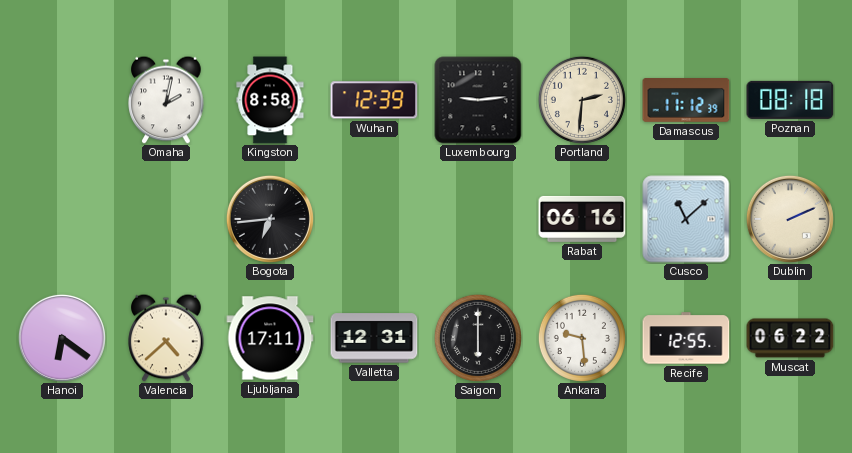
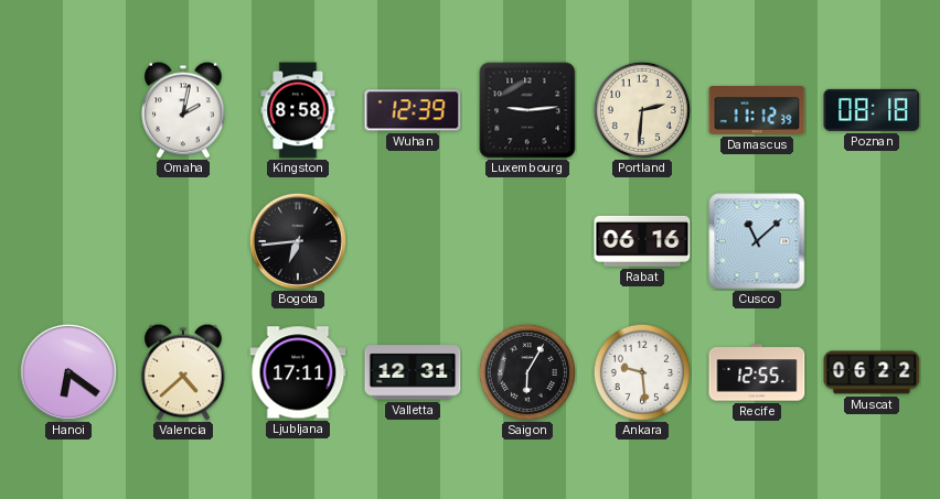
Dublin: 2:11 -> none (790, 219)
Saigon: 6:00 -> 6:05 (527, 372)
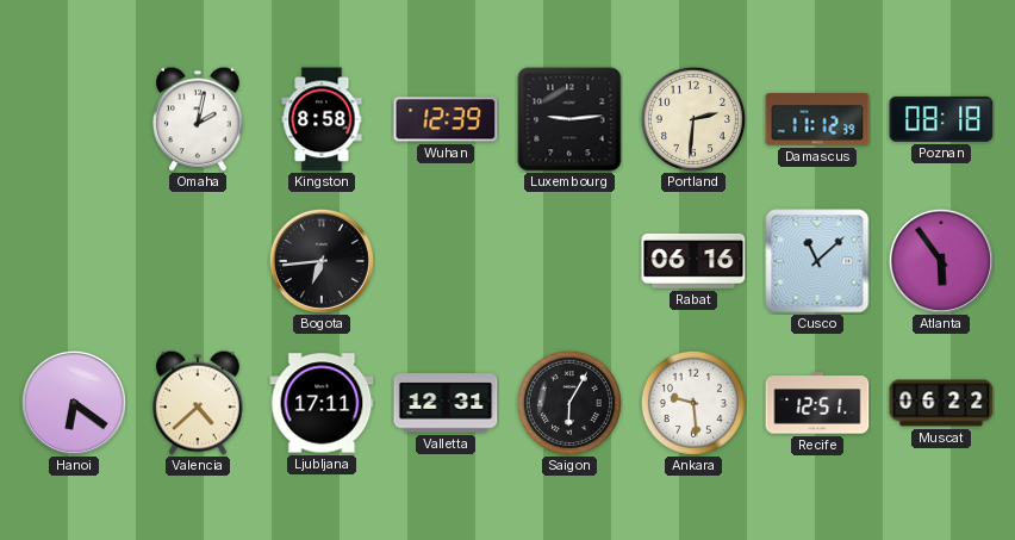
Atlanta: none -> 5:54 (941, 261)
Recife: 12:55 -> 12:51 (817, 403)
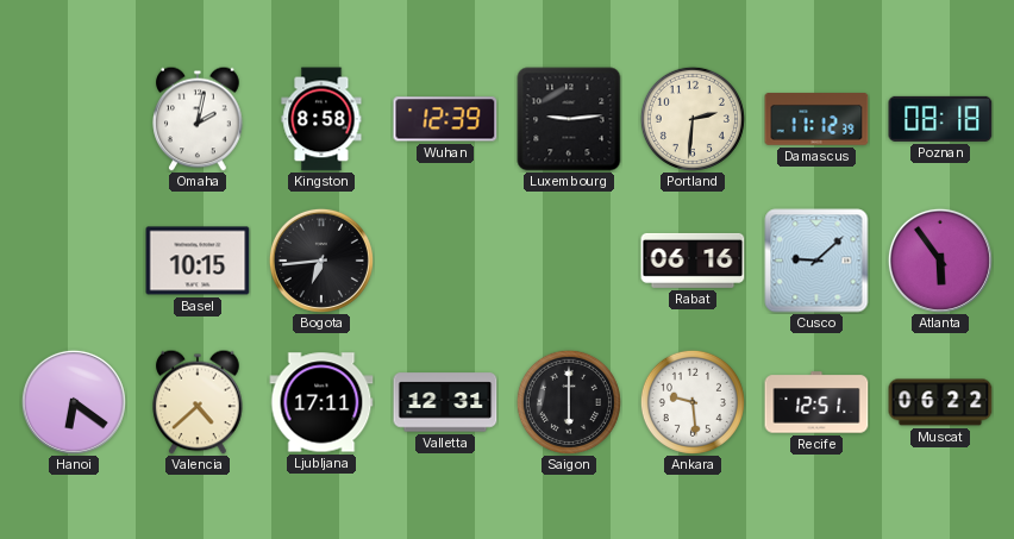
Basel: none -> 10:15 (198, 261)
Cusco: 11:08 -> 9:08 (816, 261)
Saigon: 6:05 -> 6:00 (569, 402)
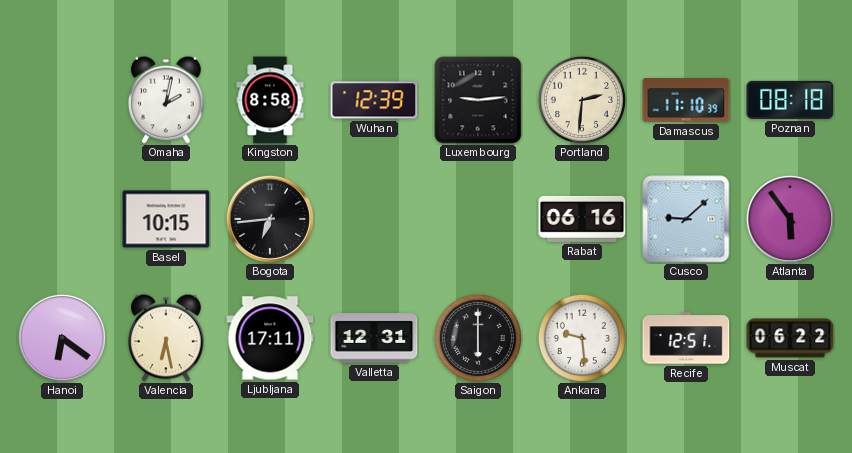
Damascus: 11:12 -> 11:10 (686, 100)
Valencia: 4:38 -> 6:28 (166, 338)
